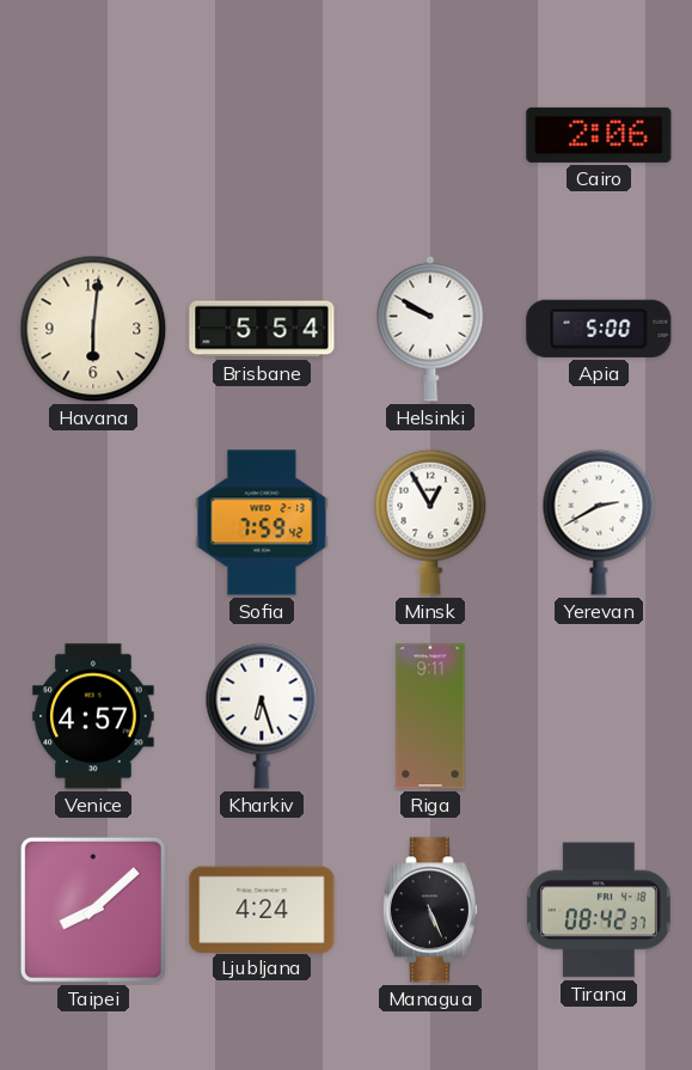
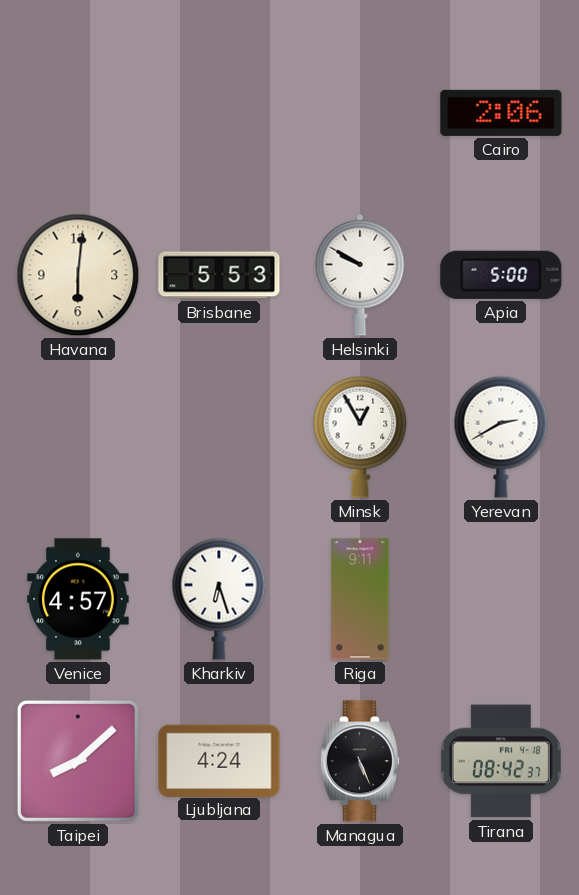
Brisbane: 5:54 -> 5:53 (219, 275)
Sofia: 7:59 -> none (262, 522)
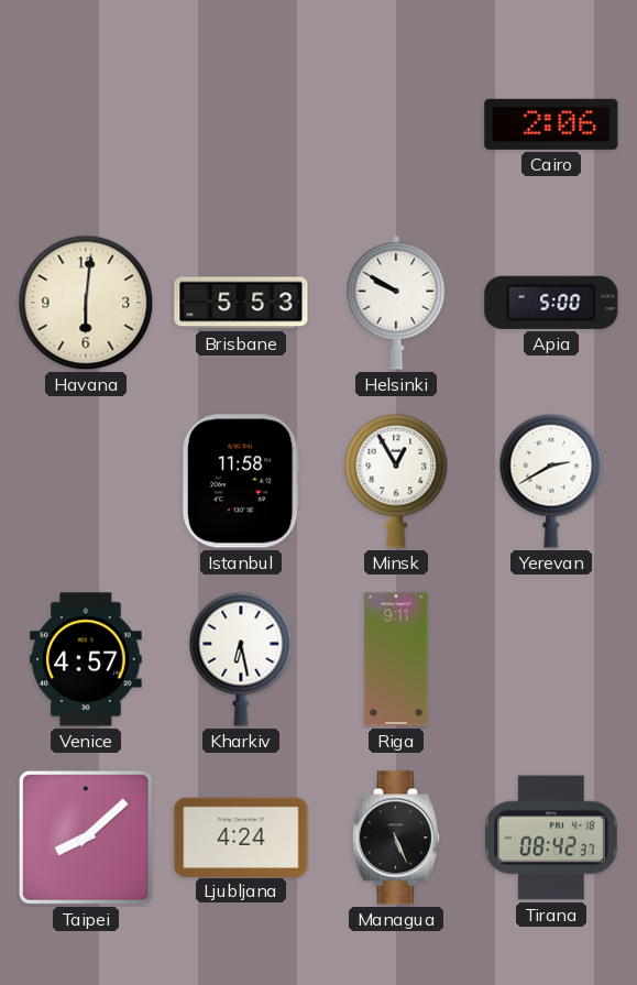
Istanbul: none -> 11:58 (241, 481)
Kharkiv: 6:27 -> 6:28 (241, 659)
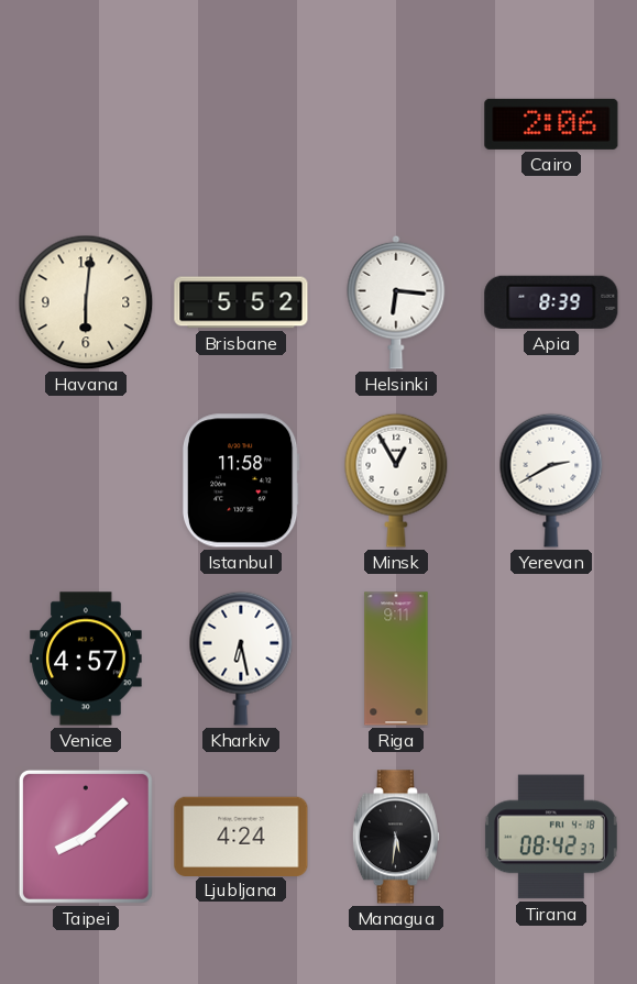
Brisbane: 5:53 -> 5:52 (241, 302)
Helsinki: 9:50 -> 6:16 (396, 302)
Apia: 5:00 -> 8:39 (551, 302)
Managua: 5:26 -> 5:31 (396, 837)
